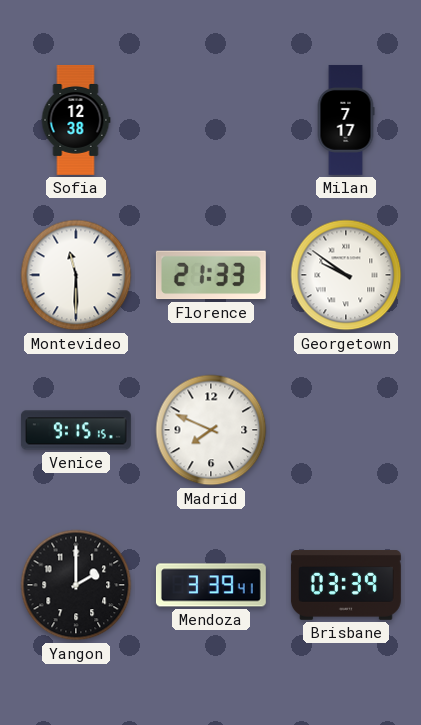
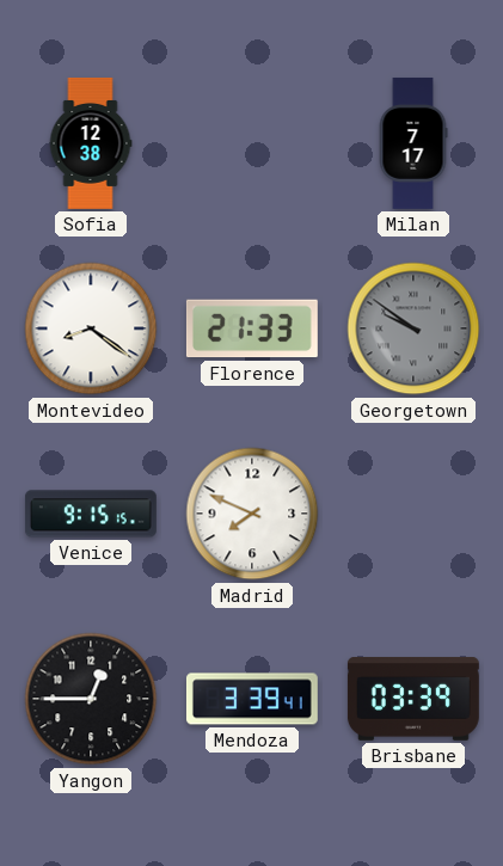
Montevideo: 11:30 -> 8:21 (91, 328)
Georgetown dial: white -> grey (413, 328)
Yangon: 2:00 -> 12:45 (91, 699)
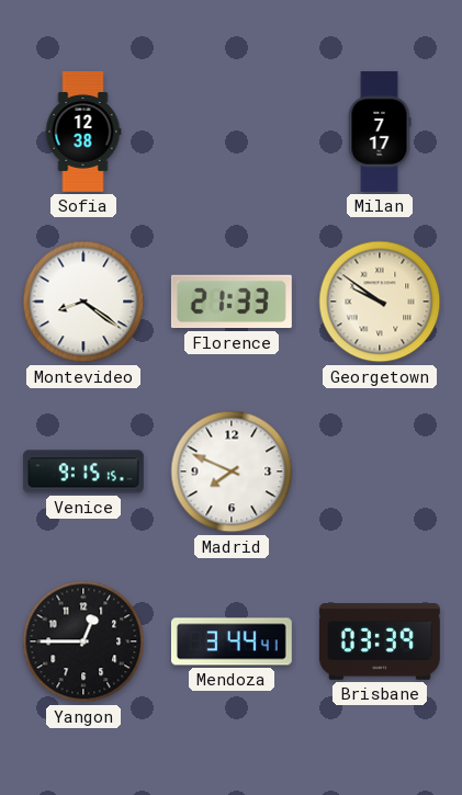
Georgetown dial: grey -> cream (380, 302)
Mendoza: 3:39 -> 3:44 (232, 641)
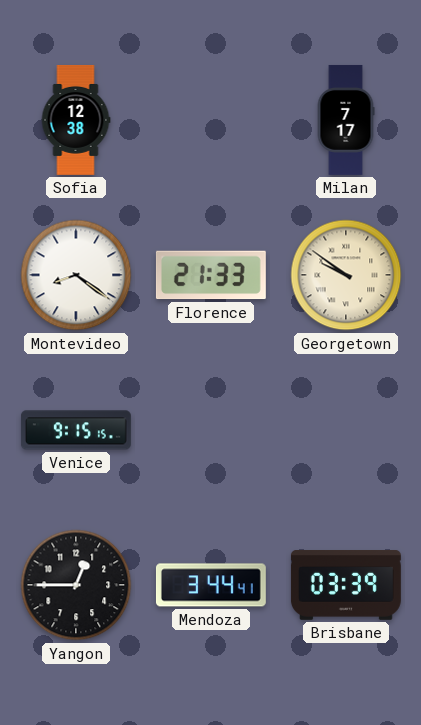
Madrid: 7:49 -> none (232, 472)
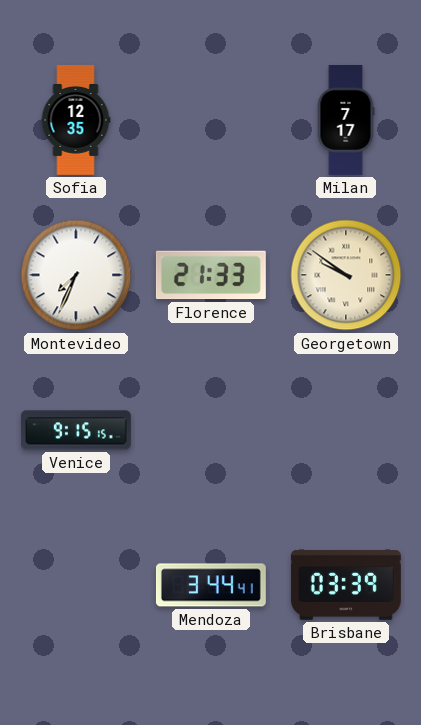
Sofia: 12:38 -> 12:35 (76, 120)
Montevideo: 8:21 -> 7:34 (76, 275)
Yangon: 12:45 -> none (76, 585)
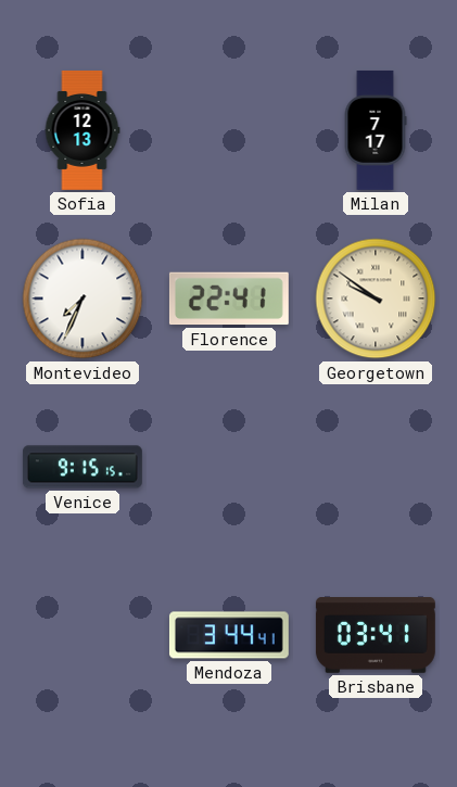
Sofia: 12:35 -> 12:13 (82, 130)
Florence: 21:33 -> 22:41 (229, 299)
Brisbane: 03:39 -> 03:41 (376, 636)
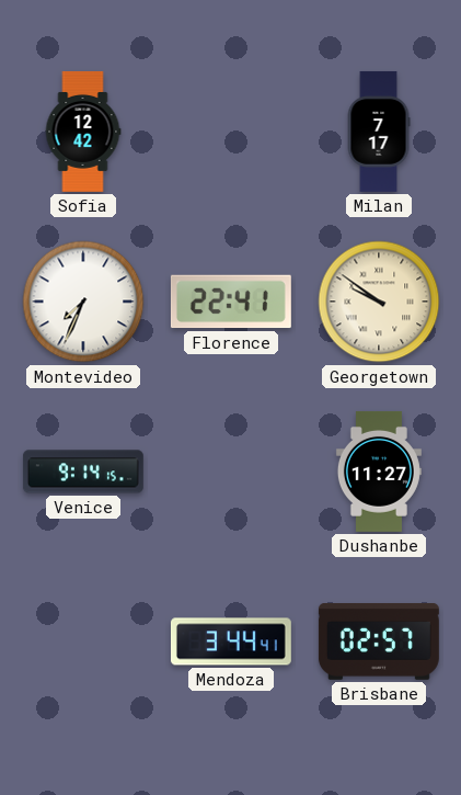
Sofia: 12:13 -> 12:42 (83, 132)
Venice: 9:15 -> 9:14 (83, 472)
Dushanbe: none -> 11:27 (379, 472)
Brisbane: 03:41 -> 02:57 (379, 643)
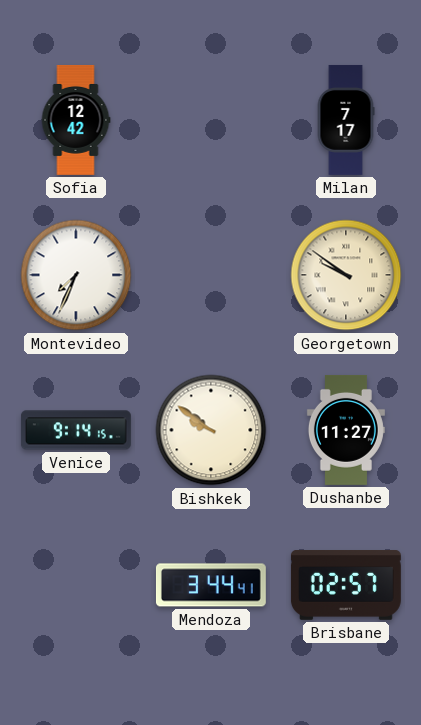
Florence: 22:41 -> none (231, 302)
Bishkek: none -> 9:51 (211, 430)
